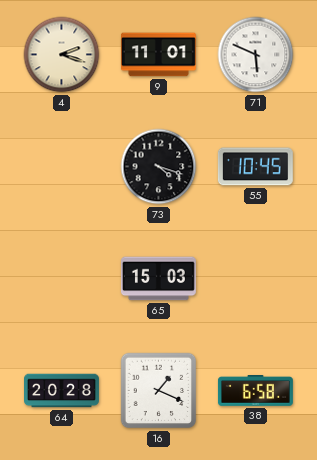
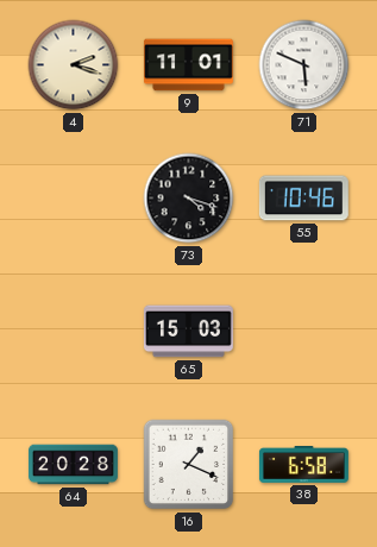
55: 10:45 -> 10:46 (303, 199)
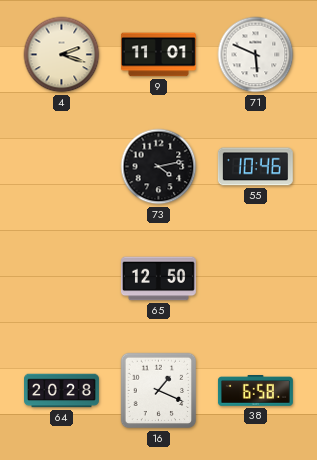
73: 4:18 -> 4:13 (159, 167)
65: 15:03 -> 12:50 (158, 279)
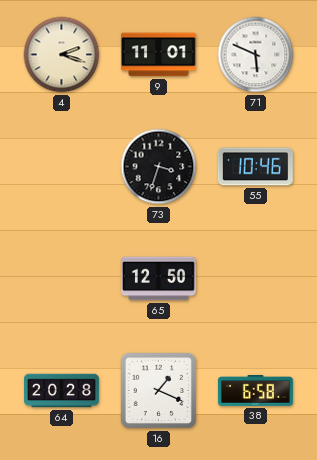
73: 4:13 -> 3:33 (159, 167)
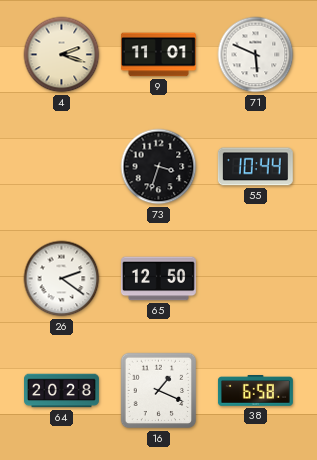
55: 10:46 -> 10:44 (255, 167)
26: none -> 2:21 (62, 279)
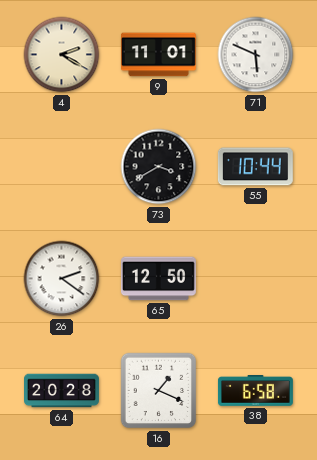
4: 2:18 -> 2:20 (62, 55)
73: 3:33 -> 3:40 (159, 167)
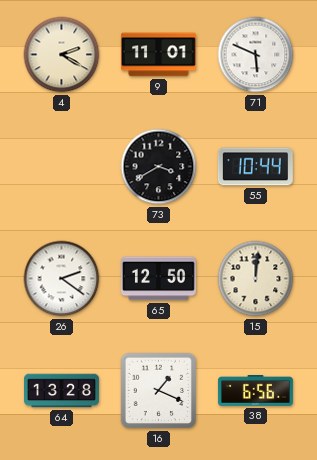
15: none -> 12:01 (256, 279)
64: 20:28 -> 13:28 (62, 391)
38: 6:58 -> 6:56 (255, 391)
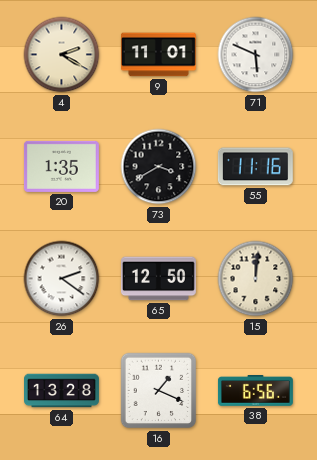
20: none -> 1:35 (61, 166)
55: 10:44 -> 11:16 (255, 167)
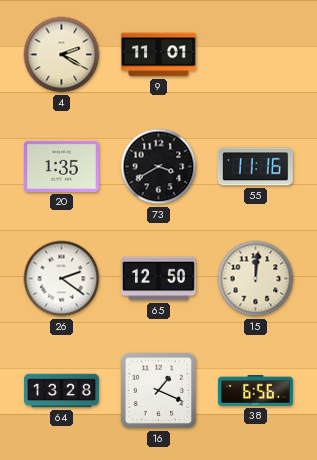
71: 5:49 -> none (256, 55)
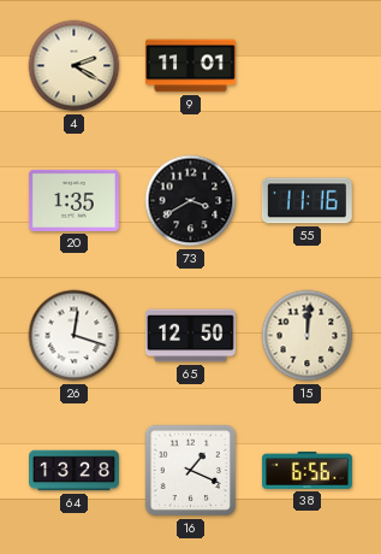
26: 2:21 -> 12:18 (75, 336)
